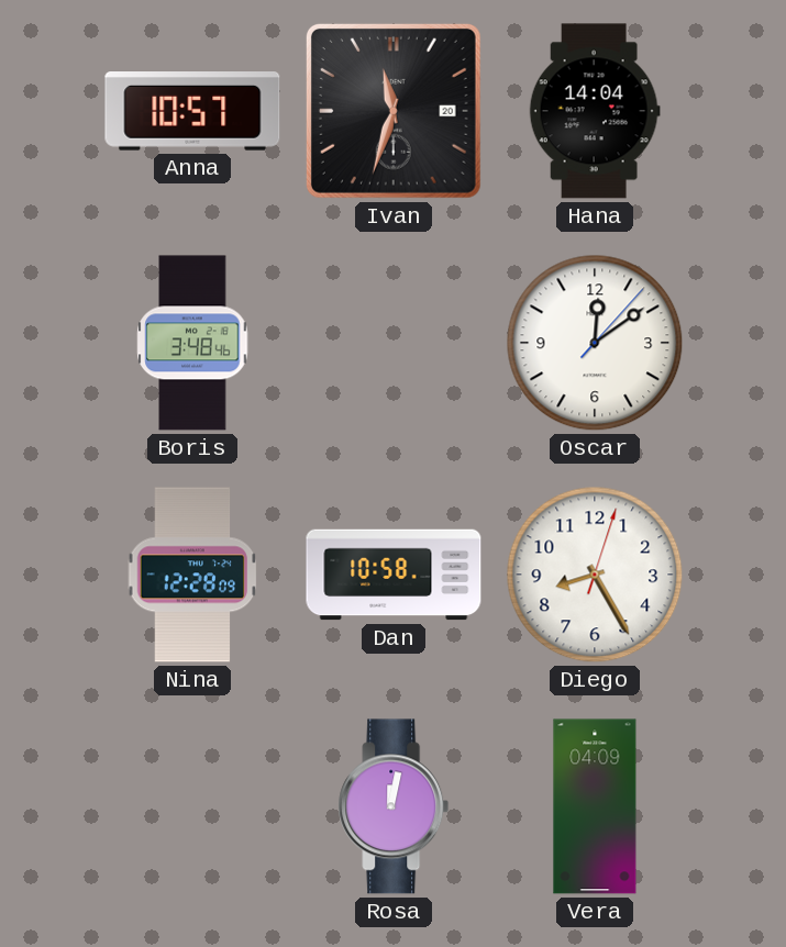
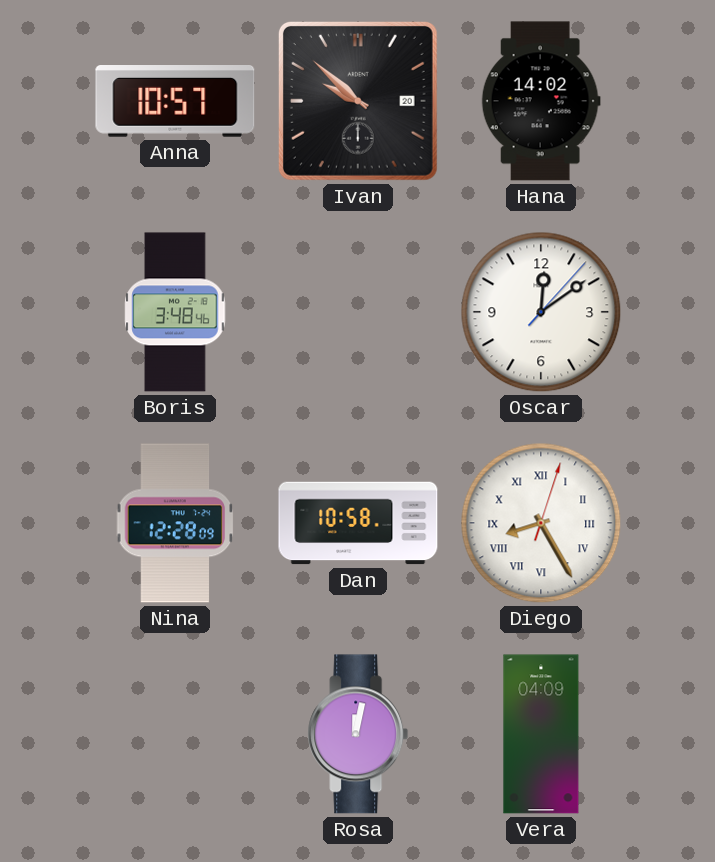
Ivan: 11:33 -> 9:52 (358, 101)
Hana: 14:04 -> 14:02 (541, 101)
Diego numerals: Arabic -> Roman (541, 523)
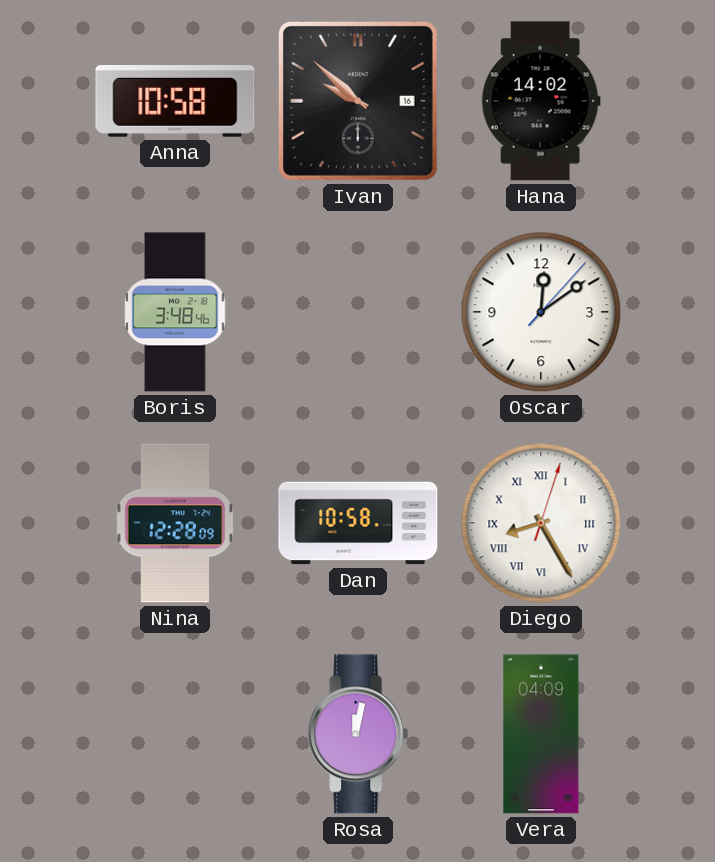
Anna: 10:57 -> 10:58 (175, 102)
Ivan date: 20 -> 16 (358, 101)
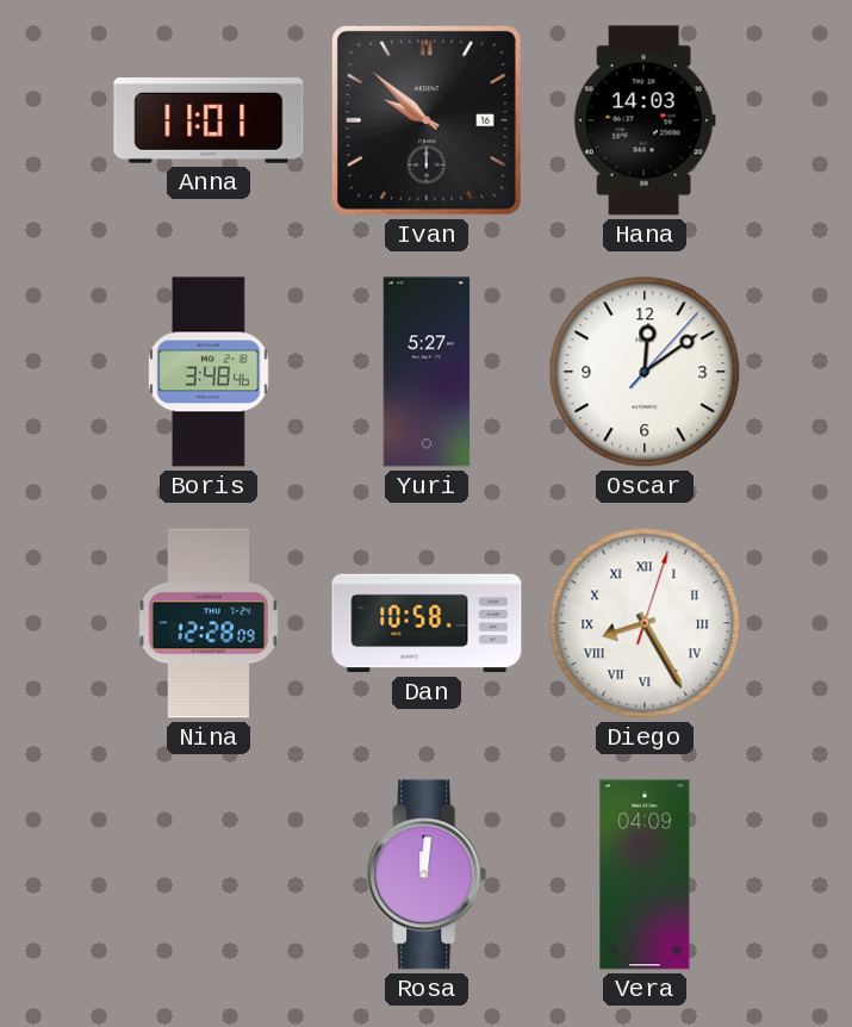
Anna: 10:58 -> 11:01 (209, 122)
Hana: 14:02 -> 14:03 (645, 120)
Yuri: none -> 5:27 (427, 372)
Rosa: 12:02 -> 12:01 (427, 874)
